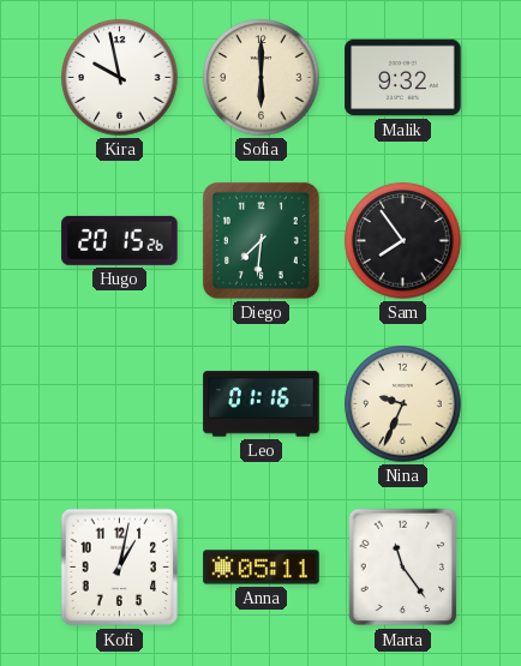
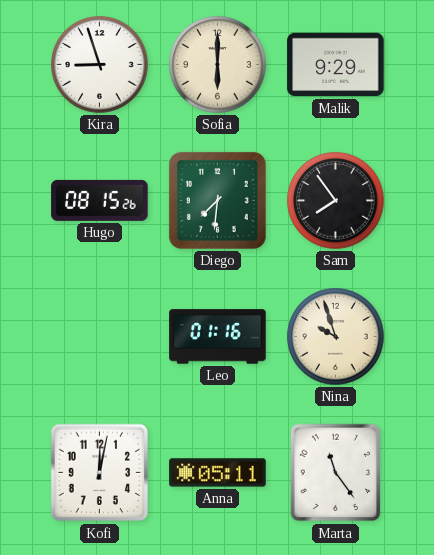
Kira: 9:58 -> 8:57 (100, 65)
Malik: 9:32 -> 9:29 (336, 65)
Hugo: 20:15 -> 08:15 (100, 200)
Nina: 9:34 -> 9:57 (336, 337)
Kofi: 1:02 -> 12:02 (100, 473)
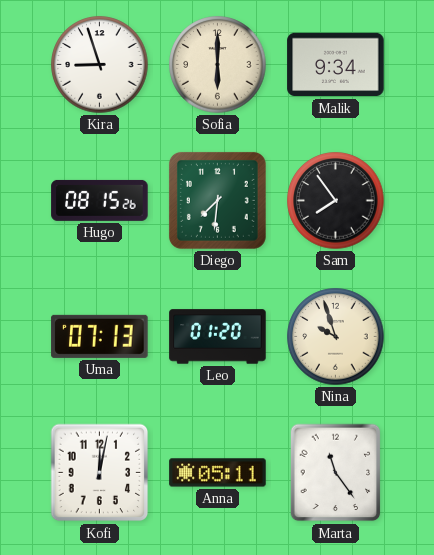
Malik: 9:29 -> 9:34 (336, 65)
Uma: none -> 07:13 (100, 336)
Leo: 01:16 -> 01:20 (218, 337)
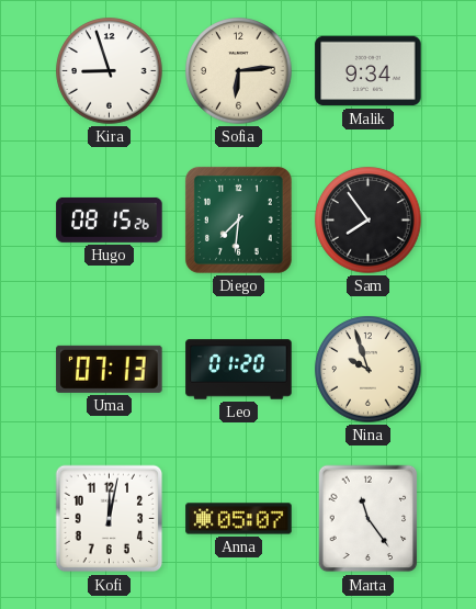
Sofia: 6:00 -> 6:14 (239, 71)
Anna: 05:11 -> 05:07 (239, 519)
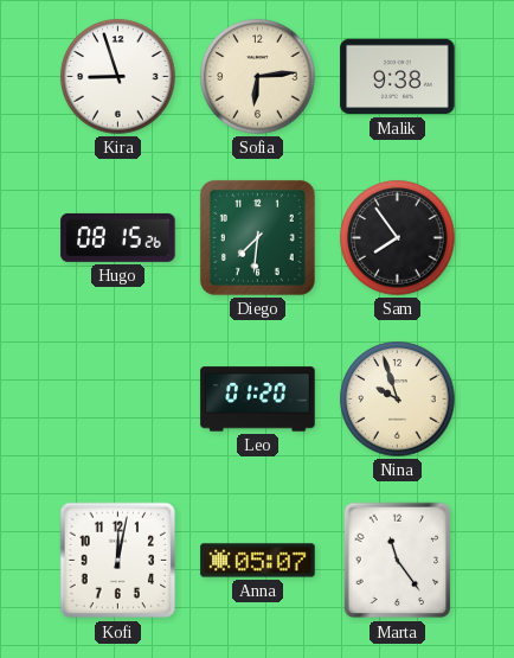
Malik: 9:34 -> 9:38 (398, 77)
Uma: 07:13 -> none (110, 369)
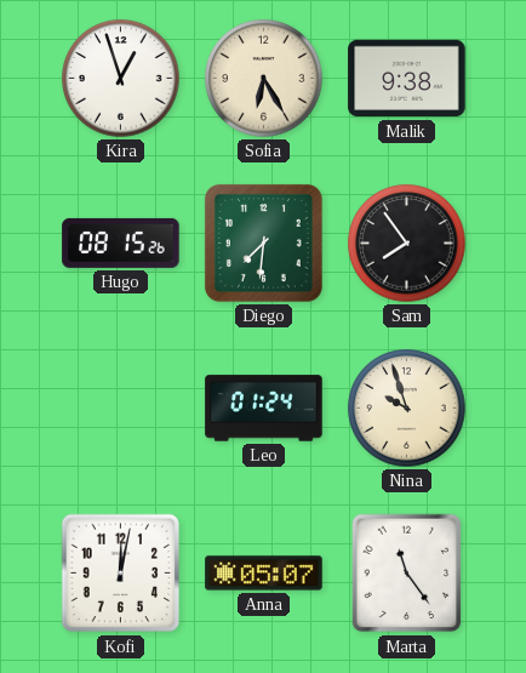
Kira: 8:57 -> 12:57 (121, 79)
Sofia: 6:14 -> 6:25 (264, 79)
Leo: 01:20 -> 01:24 (264, 409)
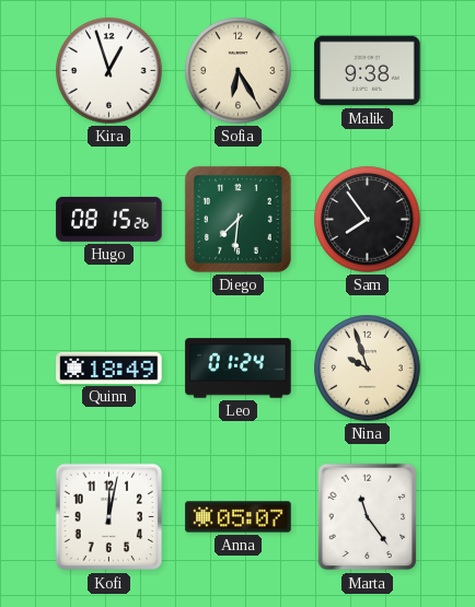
Quinn: none -> 18:49 (109, 367)
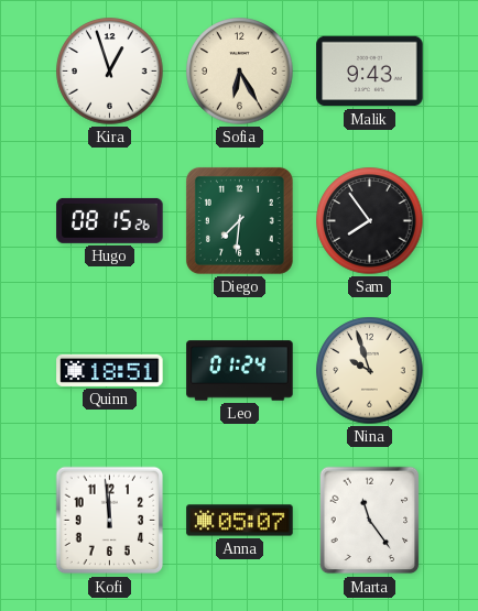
Malik: 9:38 -> 9:43 (370, 72)
Quinn: 18:49 -> 18:51 (110, 370)
Kofi: 12:02 -> 11:59 (110, 521)
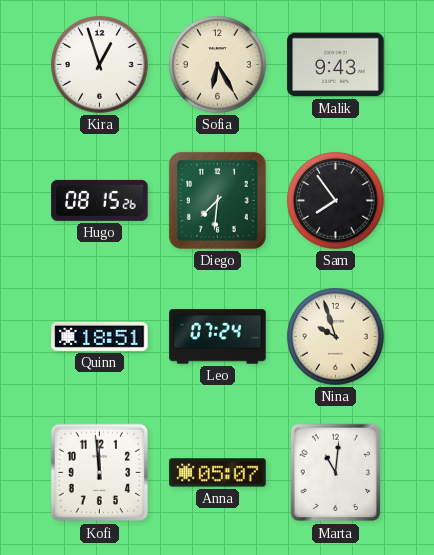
Leo: 01:24 -> 07:24 (218, 337)
Marta: 11:24 -> 11:01 (336, 473)
